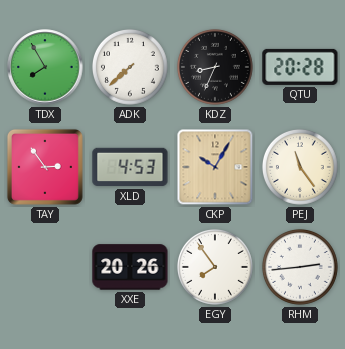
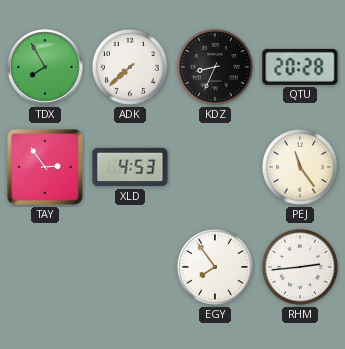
CKP: 10:05 -> none (215, 167)
XXE: 20:26 -> none (130, 267)
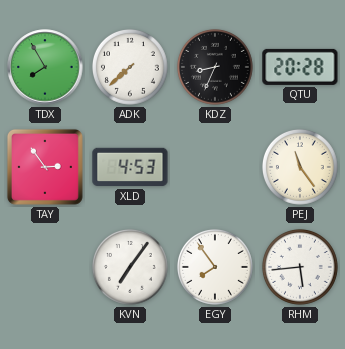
KVN: none -> 7:06 (130, 267)
RHM: 2:44 -> 5:44 (300, 267)
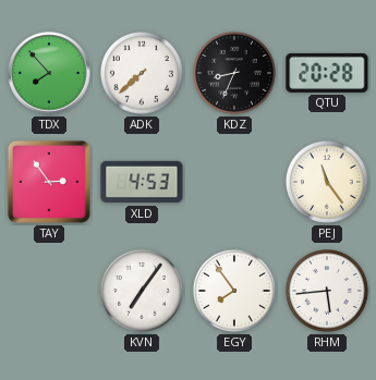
TDX: 7:55 -> 7:53 (49, 73)
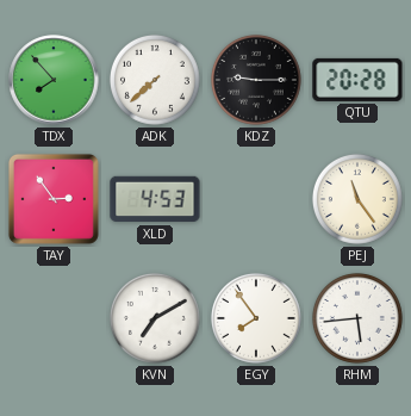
KDZ: 8:34 -> 9:15 (256, 80)
KVN: 7:06 -> 7:10 (155, 318)
